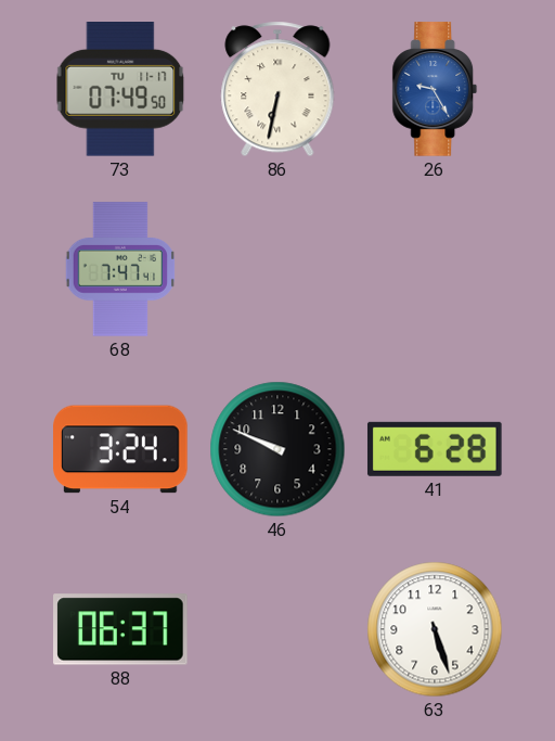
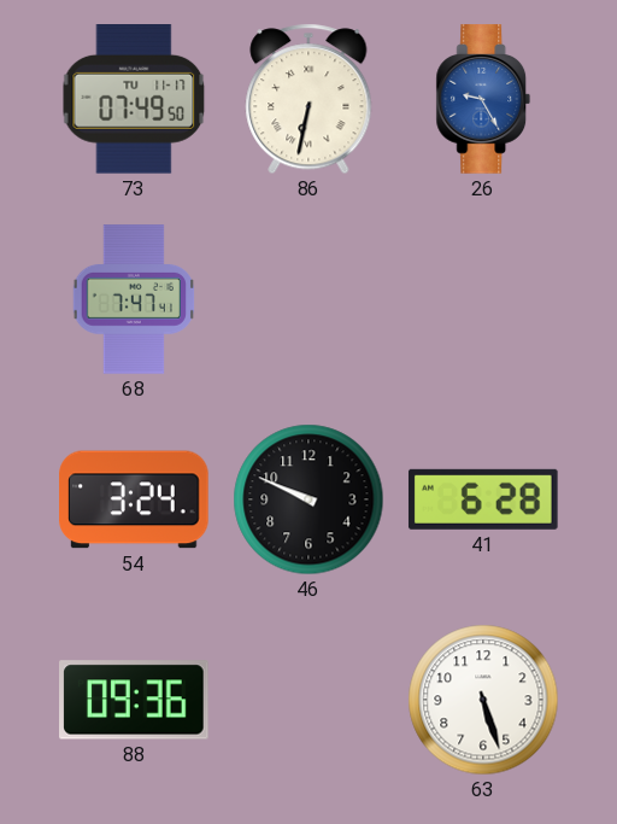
88: 06:37 -> 09:36 (134, 700)
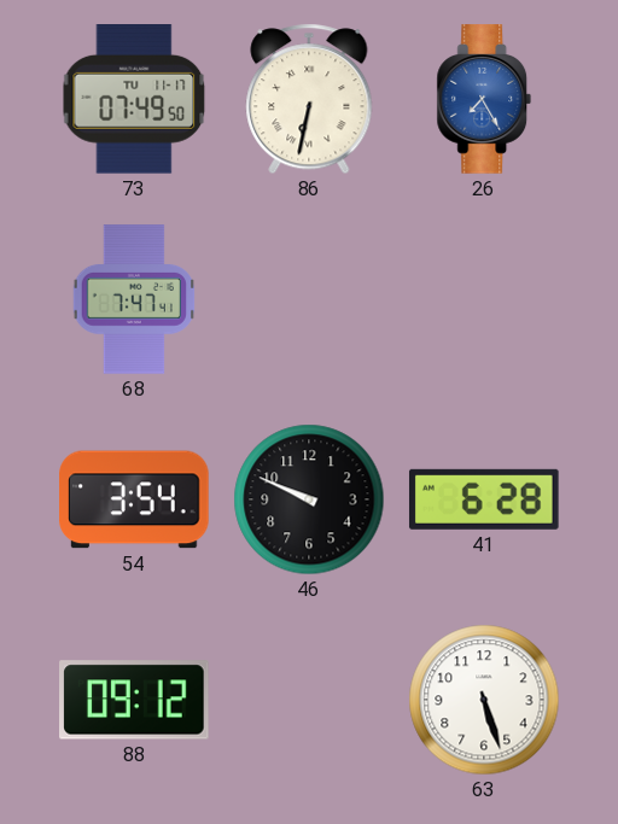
26: 9:25 -> 7:25 (484, 99)
54: 3:24 -> 3:54 (134, 499)
88: 09:36 -> 09:12 (134, 700)
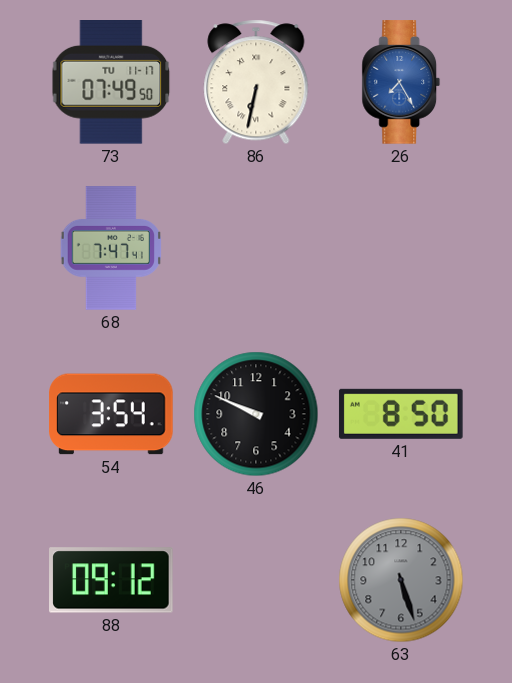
41: 6:28 -> 8:50 (401, 414)
63 dial: white -> grey (401, 580)
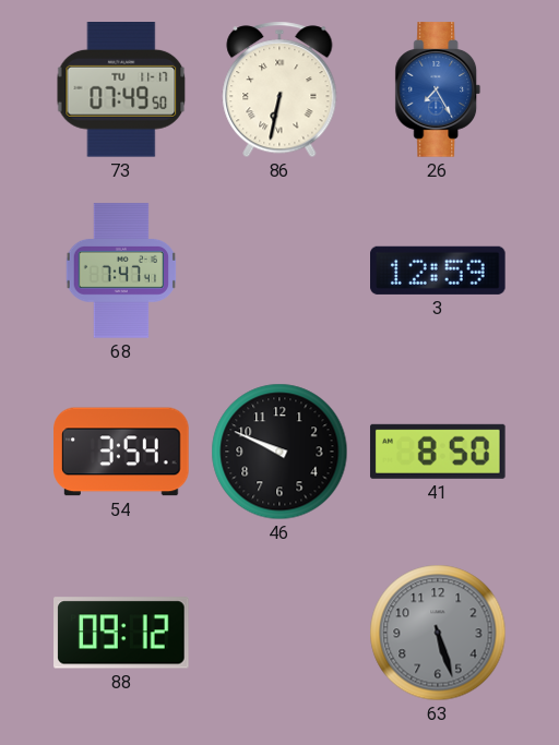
3: none -> 12:59 (439, 271)
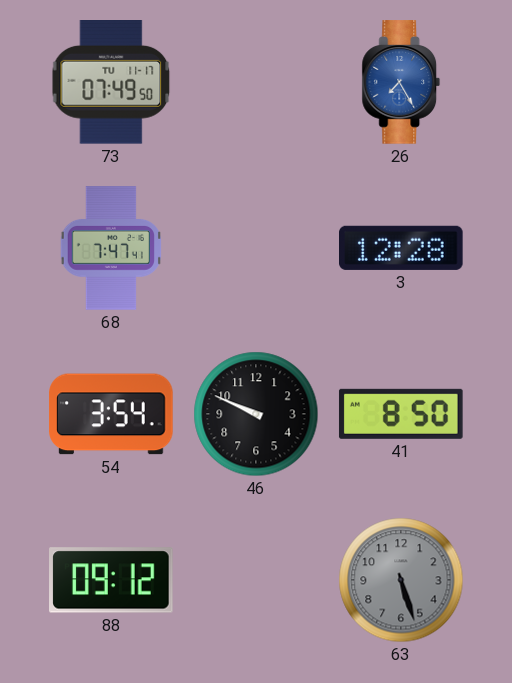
86: 6:32 -> none (279, 89)
3: 12:59 -> 12:28 (402, 248)
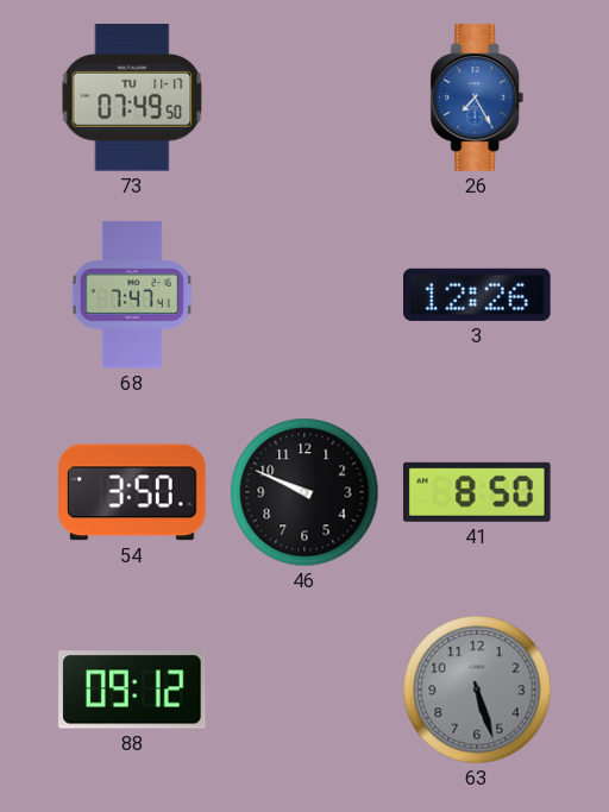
3: 12:28 -> 12:26 (478, 295)
54: 3:54 -> 3:50 (132, 492)
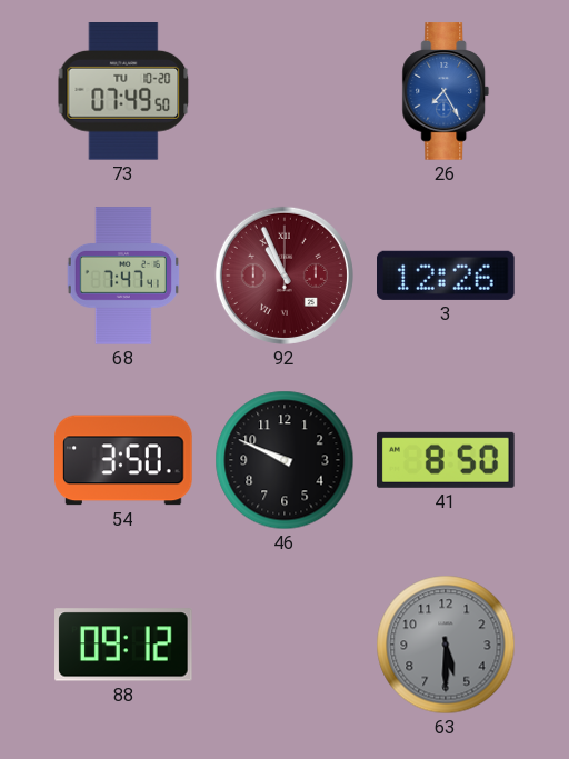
73 date: TU 11-17 -> TU 10-20 (123, 92)
92: none -> 10:56 (284, 276)
63: 5:27 -> 5:30 (446, 645)
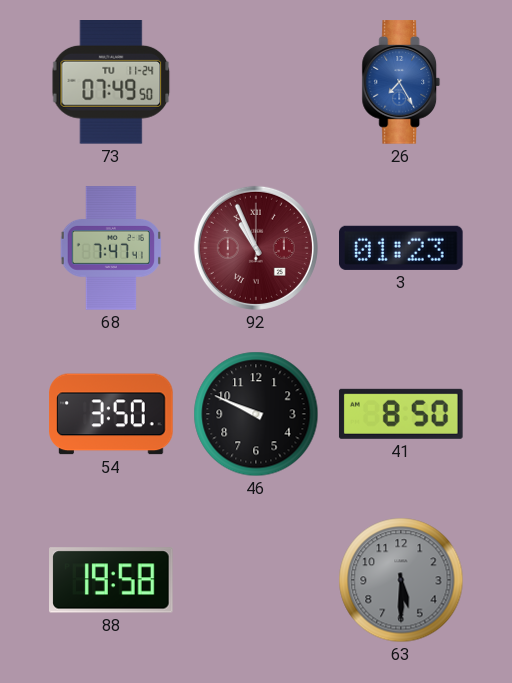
73 date: TU 10-20 -> TU 11-24 (111, 83)
3: 12:26 -> 01:23 (402, 248)
88: 09:12 -> 19:58 (111, 580)
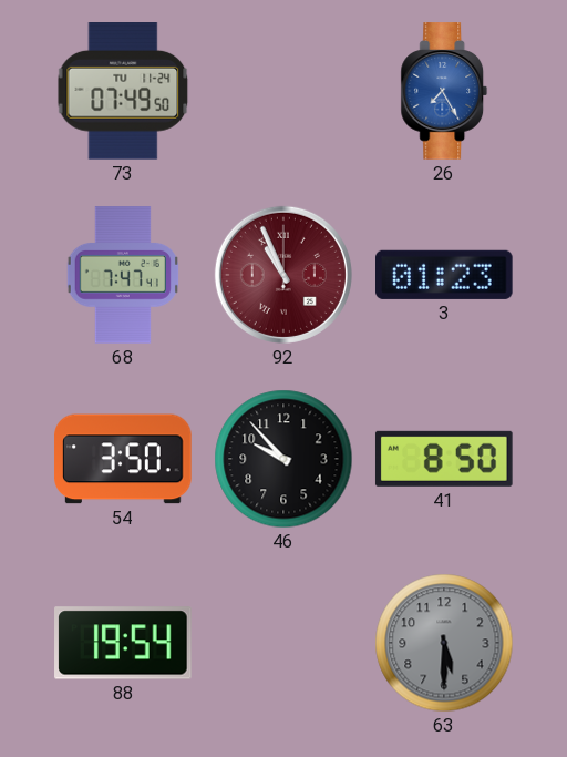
46: 9:49 -> 9:53 (283, 459)
88: 19:58 -> 19:54 (123, 643)
